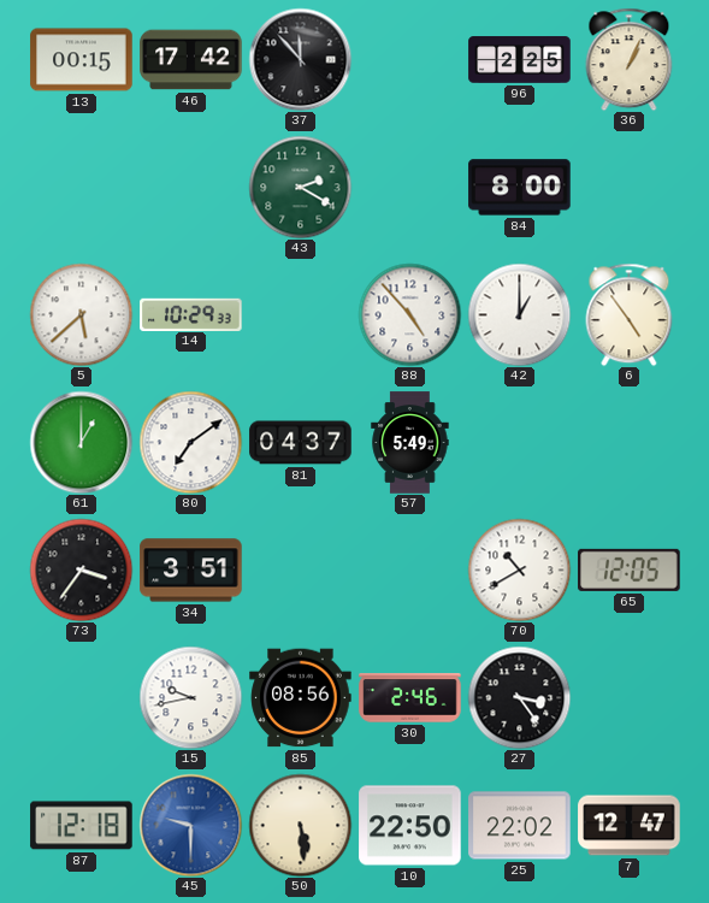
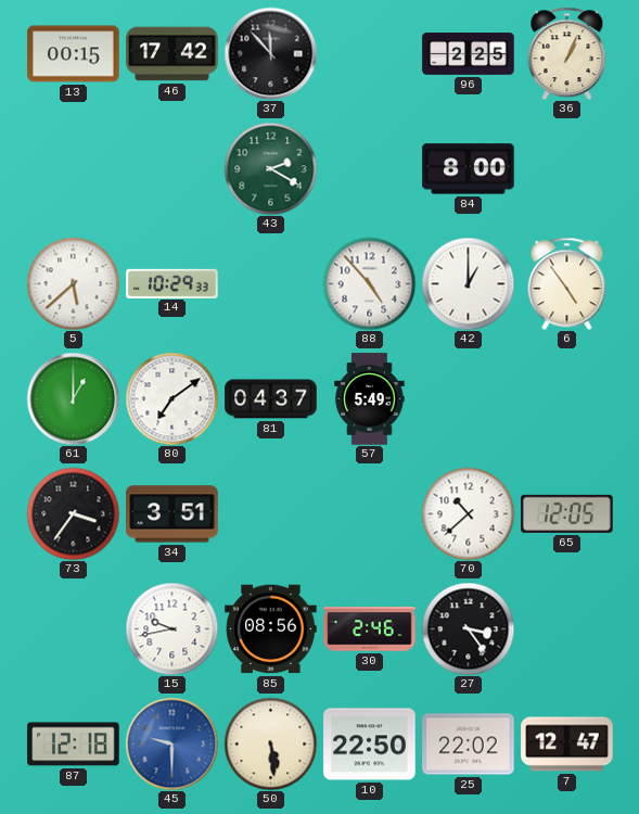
70: 10:40 -> 10:38 (468, 513)
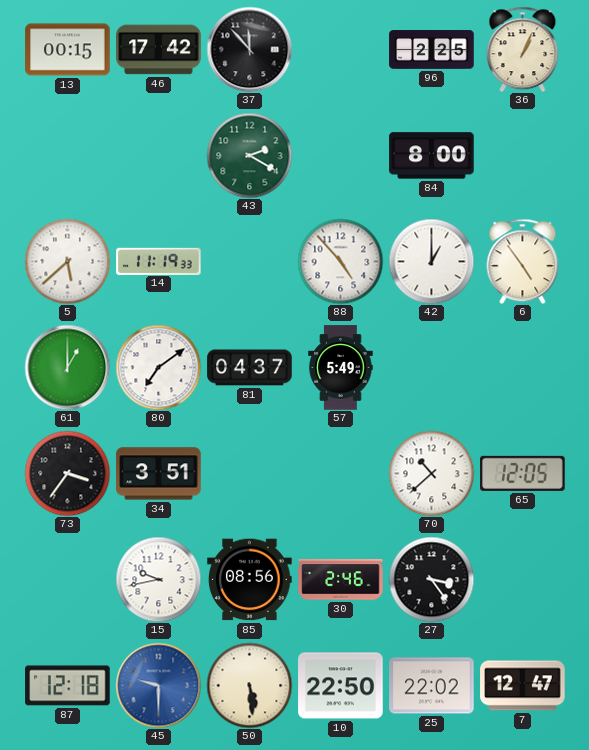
14: 10:29 -> 11:19 (159, 261)
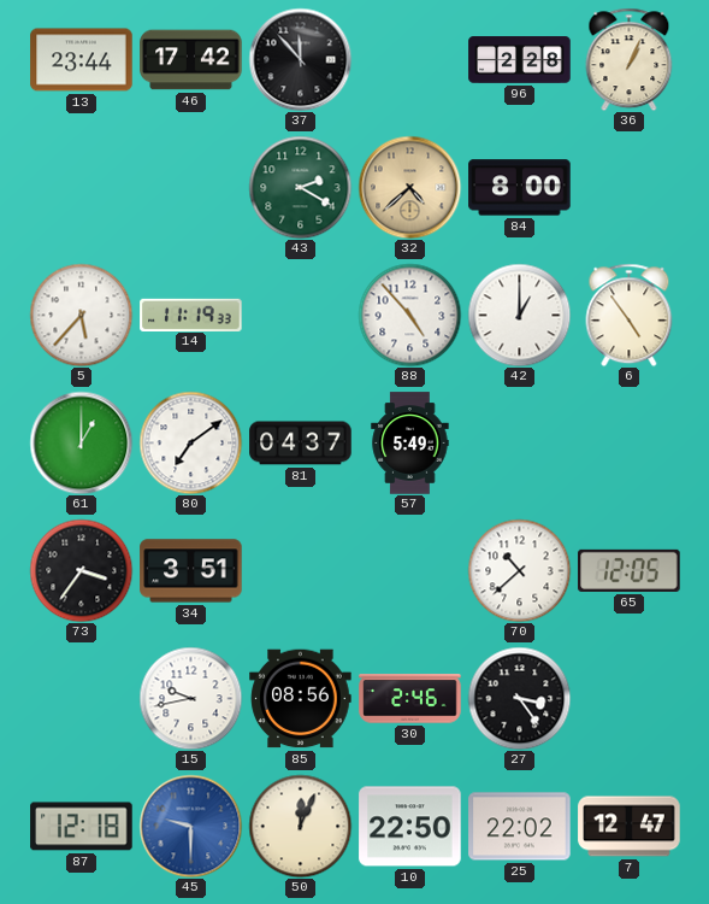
13: 00:15 -> 23:44 (82, 60)
96: 2:25 -> 2:28 (520, 60)
32: none -> 4:38 (409, 187)
5: 5:38 -> 5:37 (81, 315)
50: 5:29 -> 12:04 (300, 826)
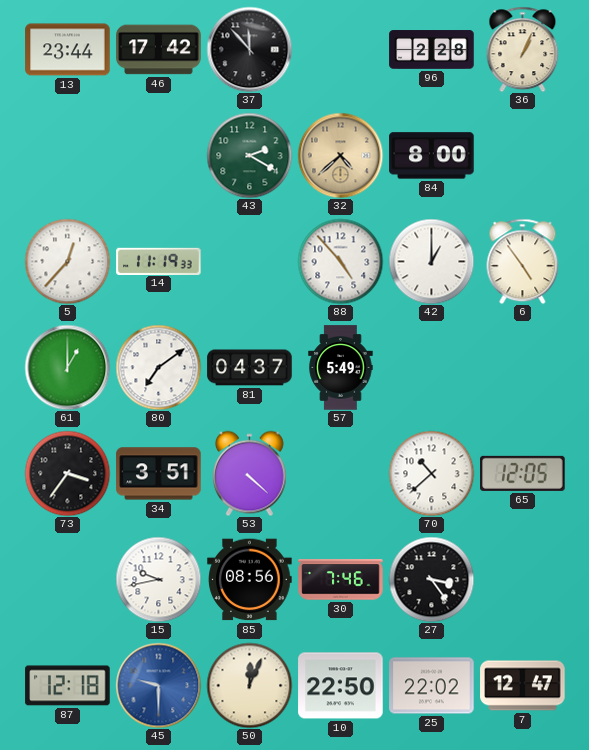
5: 5:37 -> 12:37 (67, 261)
53: none -> 4:22 (249, 473)
30: 2:46 -> 7:46 (341, 580)
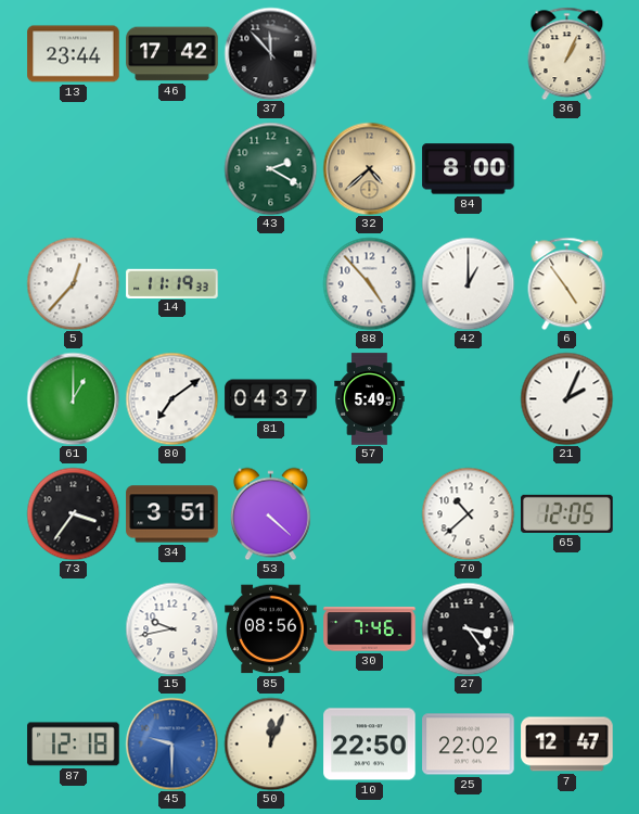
96: 2:28 -> none (432, 50)
21: none -> 2:04 (566, 398)
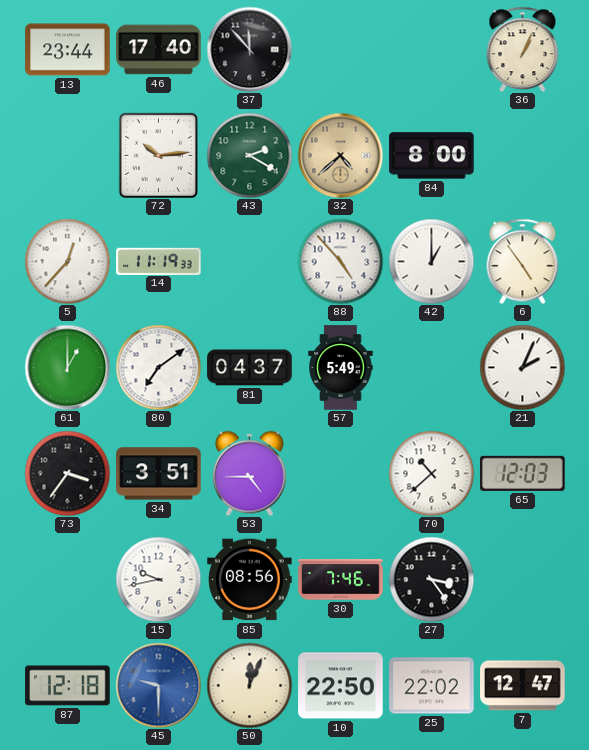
46: 17:42 -> 17:40 (159, 50)
72: none -> 10:14 (158, 155)
53: 4:22 -> 4:45 (249, 473)
65: 12:05 -> 12:03 (523, 473)
